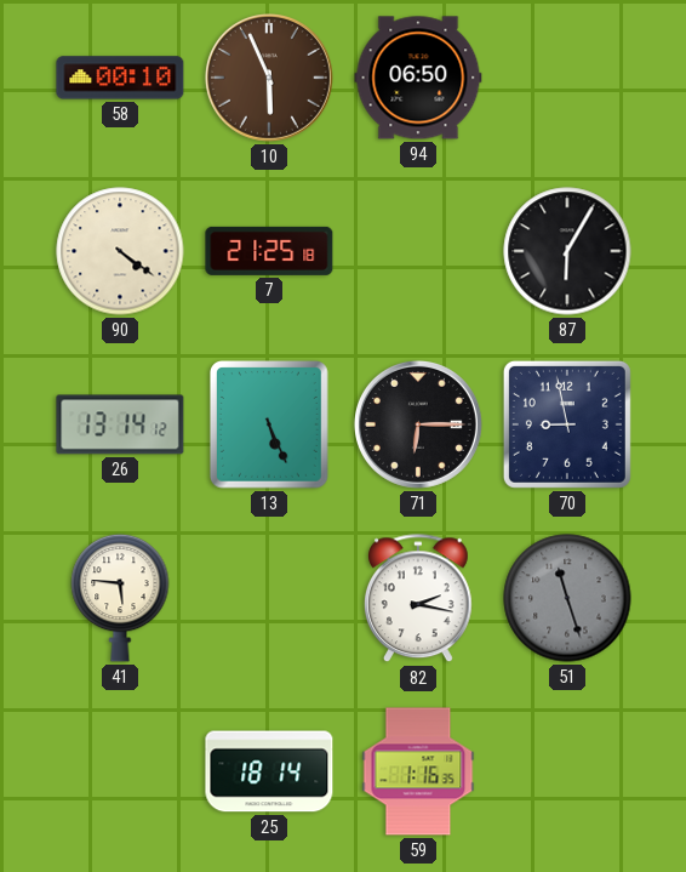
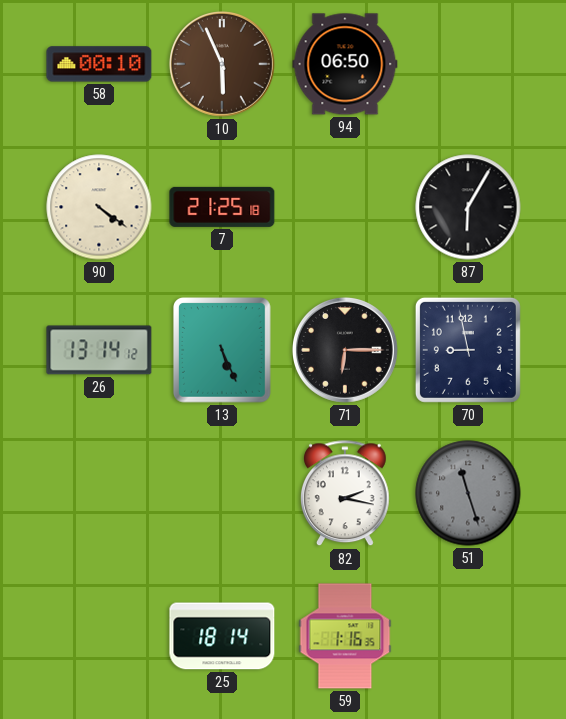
41: 5:46 -> none (120, 598)
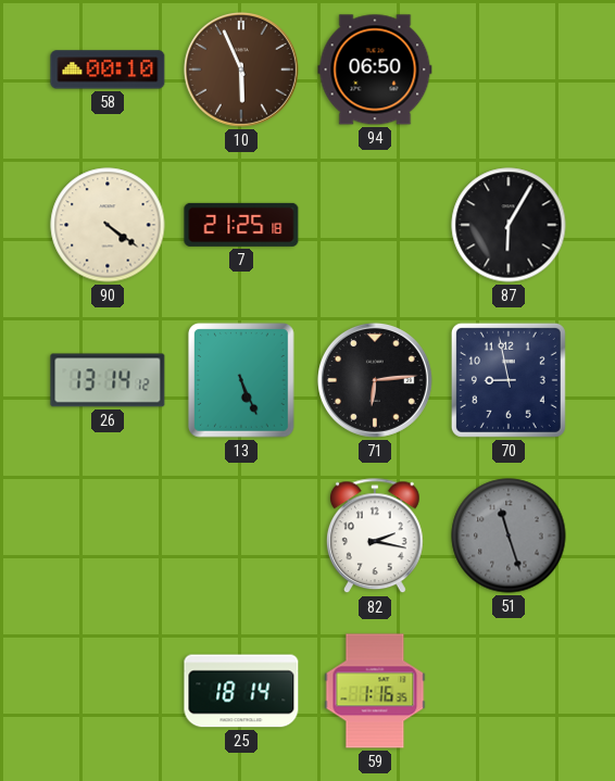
71: 6:15 -> 6:14 (375, 380)
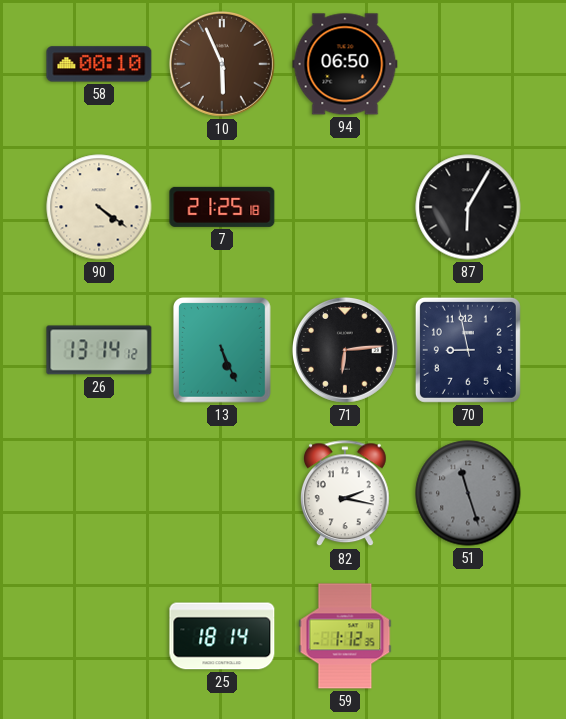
59: 1:16 -> 1:12 (345, 636)
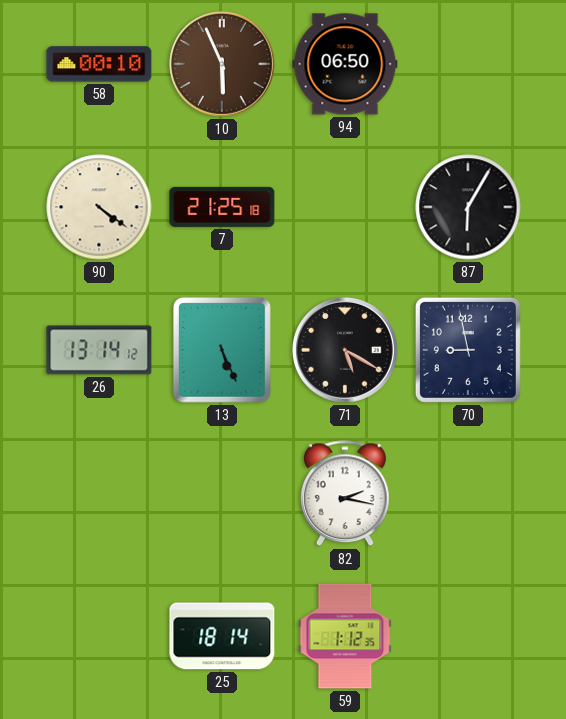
71: 6:14 -> 5:20 (345, 350)
51: 11:27 -> none (468, 493)
